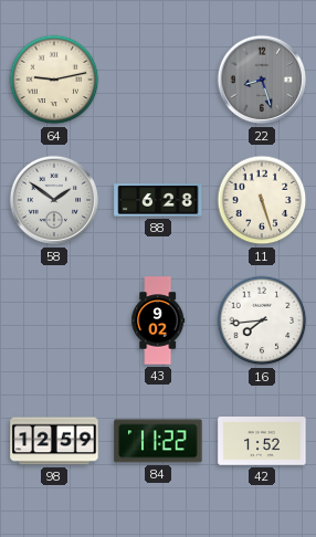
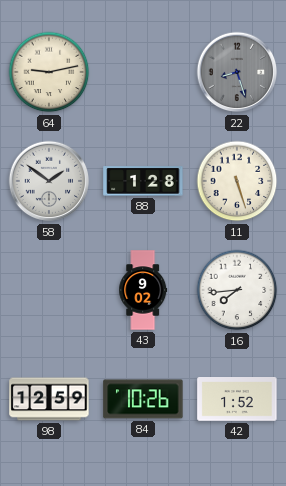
88: 6:28 -> 1:28 (143, 181)
84: 11:22 -> 10:26 (143, 399)
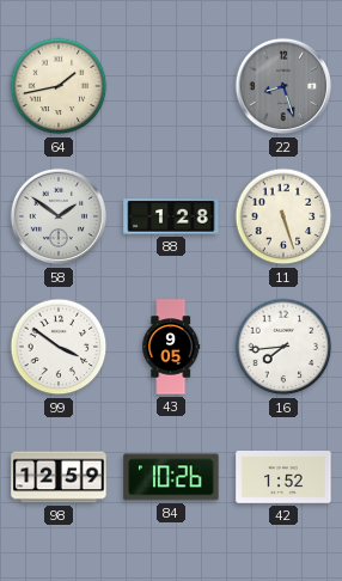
64: 9:13 -> 1:43 (59, 86)
99: none -> 3:51 (59, 347)
43: 9:02 -> 9:05 (171, 347)
